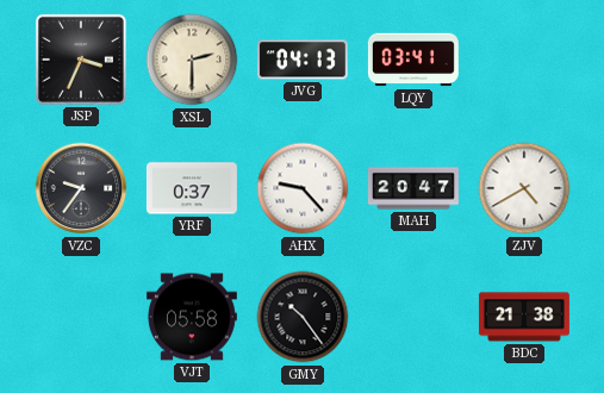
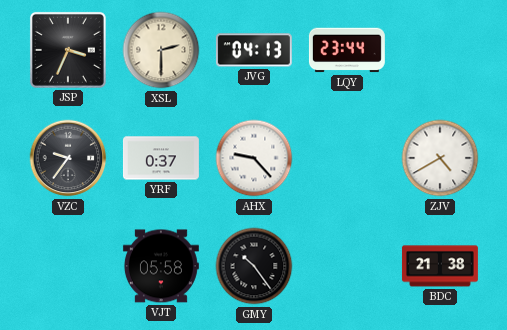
LQY: 03:41 -> 23:44 (347, 50)
MAH: 20:47 -> none (413, 188)
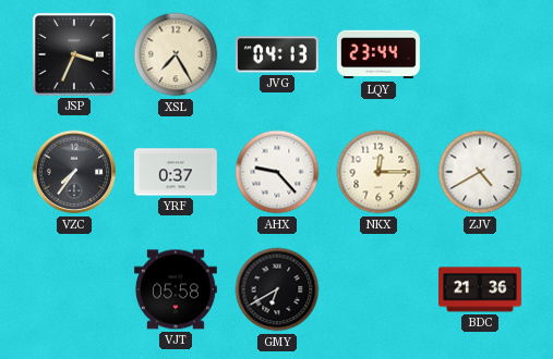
XSL: 2:30 -> 7:25 (176, 54)
VZC: 9:36 -> 7:36 (74, 172)
NKX: none -> 12:15 (378, 172)
GMY: 10:24 -> 6:40 (277, 289)
BDC: 21:38 -> 21:36 (480, 289)
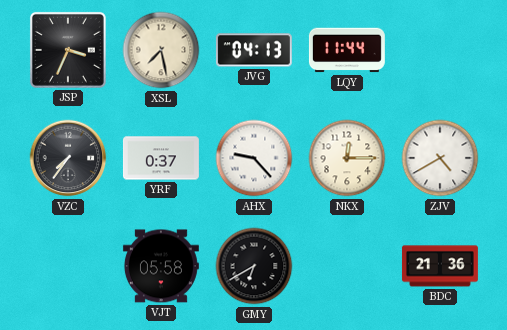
XSL: 7:25 -> 7:28 (161, 50)
LQY: 23:44 -> 11:44 (347, 50)
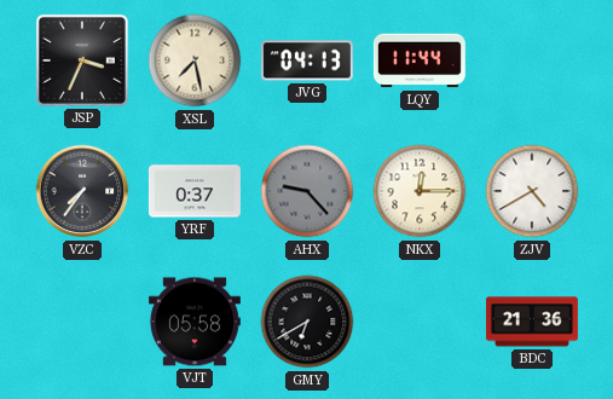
AHX dial: white -> grey (307, 191)
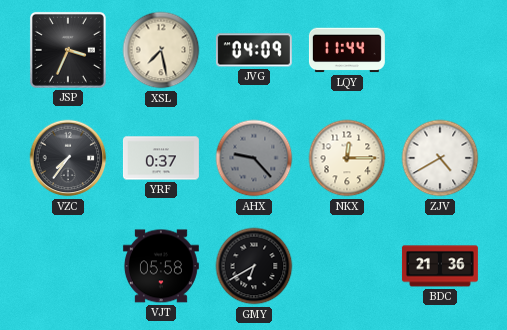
JVG: 04:13 -> 04:09 (254, 50)
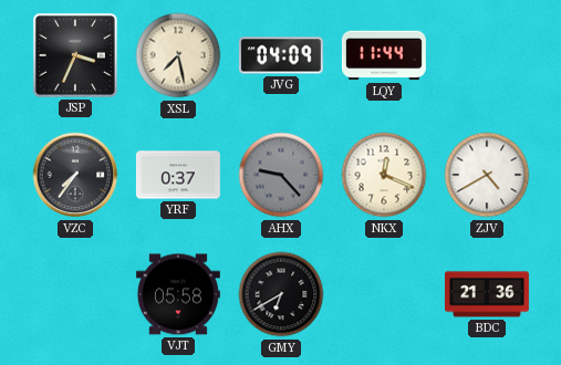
NKX: 12:15 -> 12:19 (384, 175)
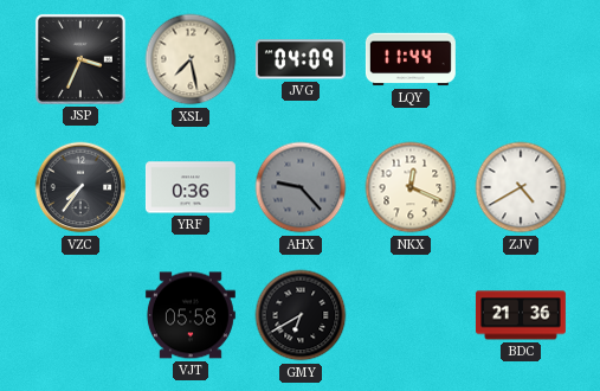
YRF: 0:37 -> 0:36 (191, 187)
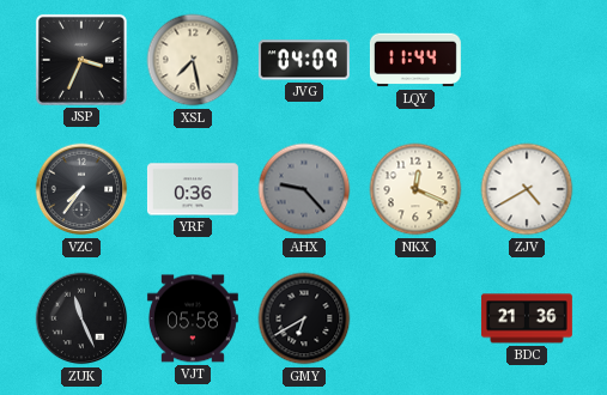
ZUK: none -> 11:26 (81, 318)
